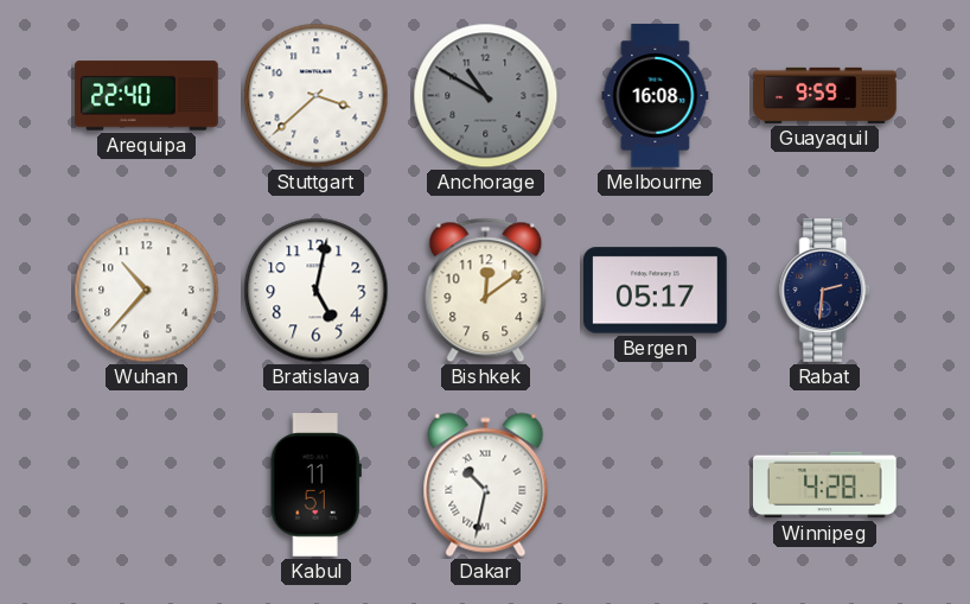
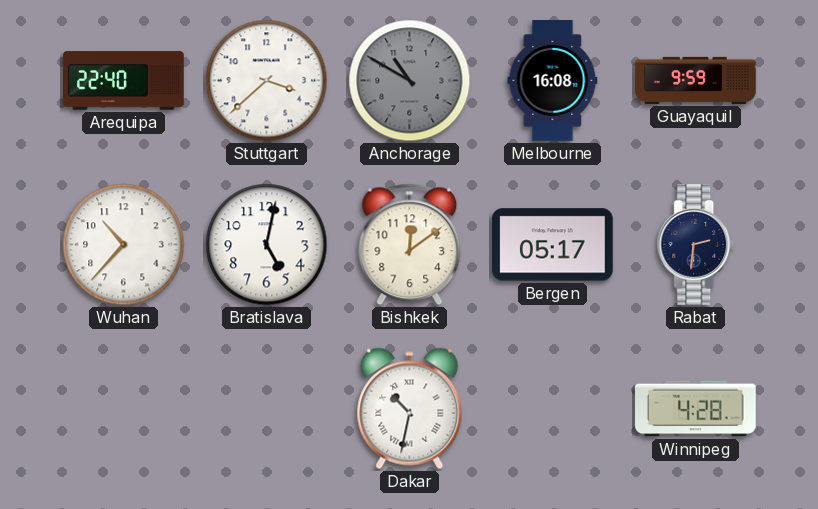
Kabul: 11:51 -> none (315, 485)
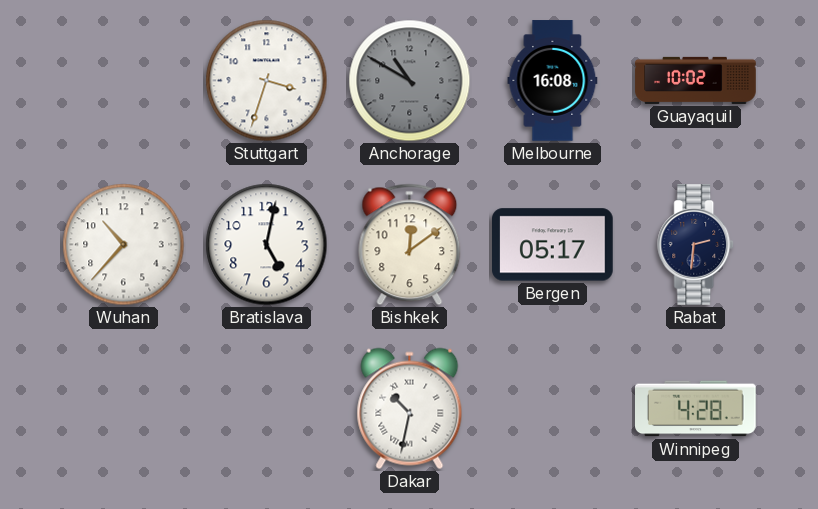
Arequipa: 22:40 -> none (124, 81)
Stuttgart: 3:38 -> 3:33 (267, 81)
Guayaquil: 9:59 -> 10:02 (696, 80)
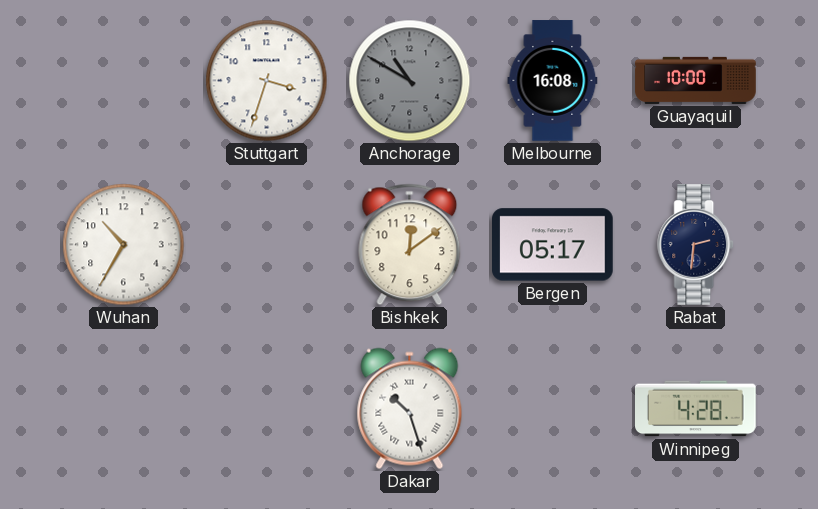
Guayaquil: 10:02 -> 10:00 (696, 80)
Wuhan: 10:37 -> 10:35 (124, 245)
Bratislava: 5:02 -> none (267, 245)
Dakar: 10:32 -> 10:27 (410, 409)
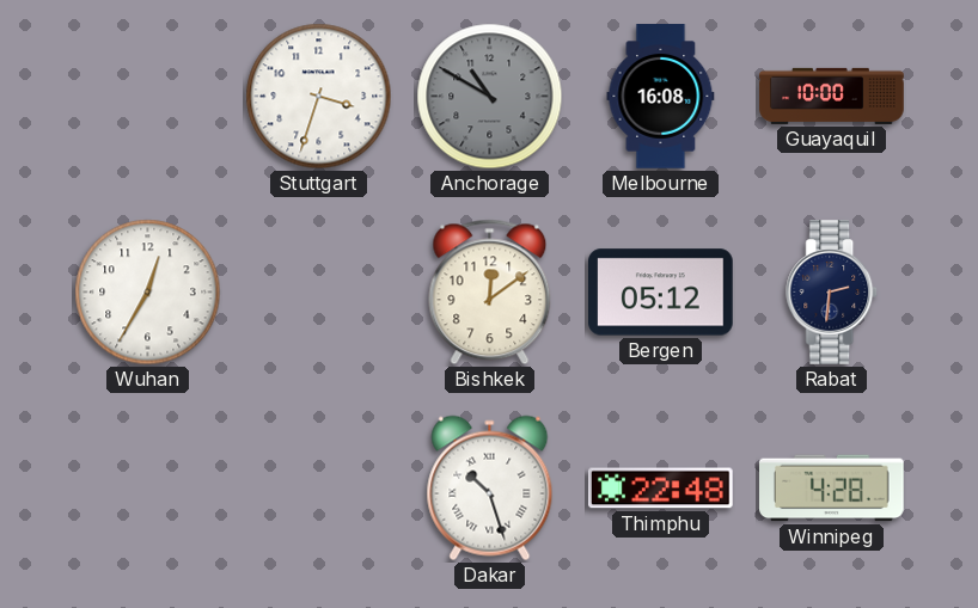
Wuhan: 10:35 -> 12:35 (148, 293)
Bergen: 05:17 -> 05:12 (661, 293)
Thimphu: none -> 22:48 (661, 489)
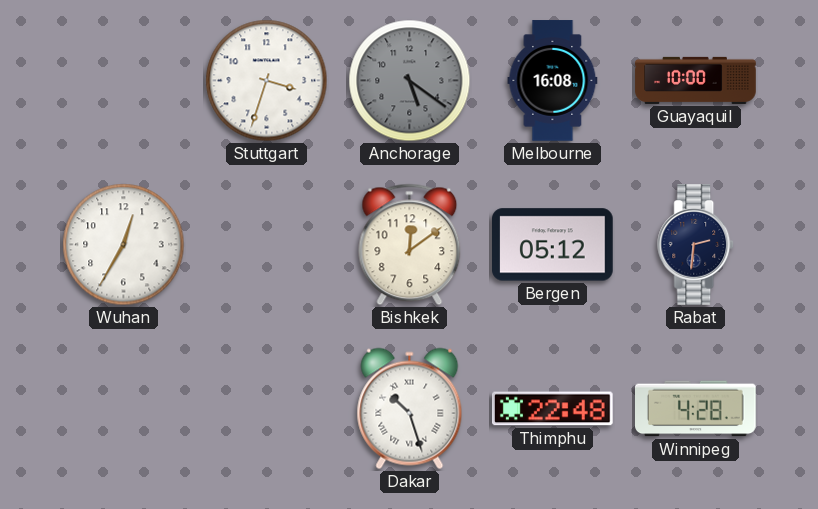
Anchorage: 10:50 -> 5:21 (410, 81)
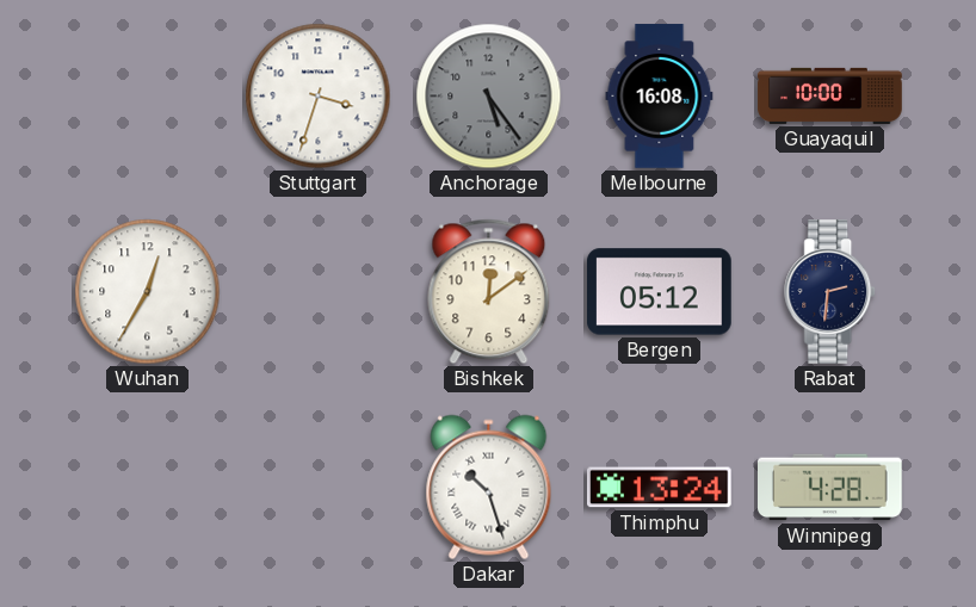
Anchorage: 5:21 -> 5:24 (489, 97)
Thimphu: 22:48 -> 13:24 (660, 488)
